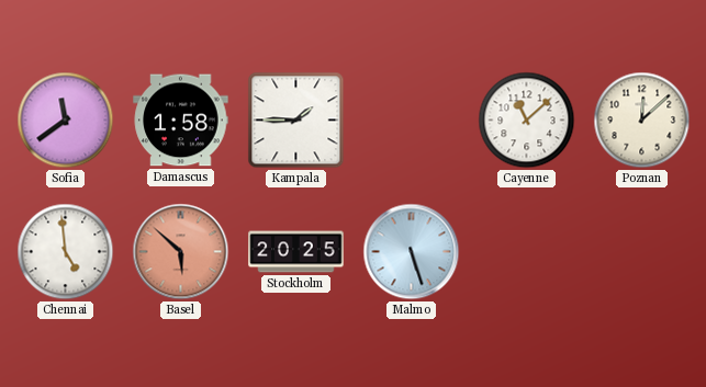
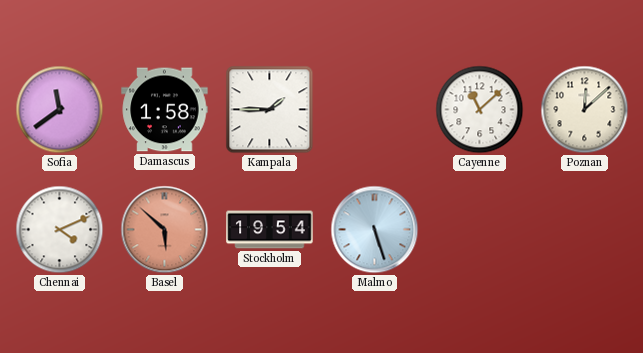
Chennai: 4:59 -> 4:11 (60, 230)
Stockholm: 20:25 -> 19:54 (270, 230)
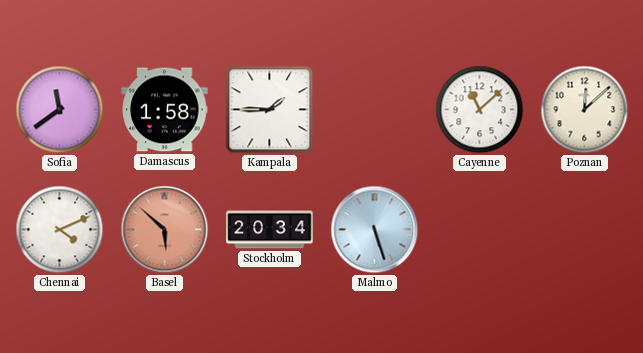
Stockholm: 19:54 -> 20:34 (270, 230)
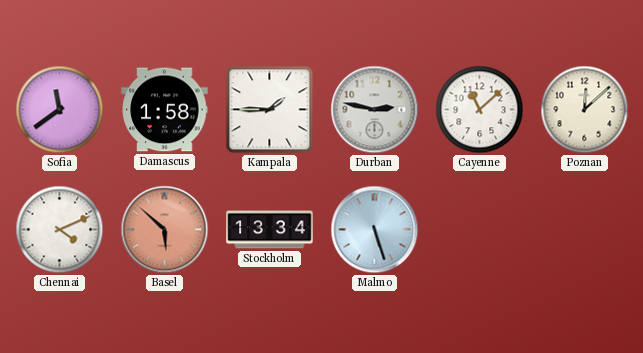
Durban: none -> 2:47 (375, 110)
Stockholm: 20:34 -> 13:34 (270, 230)
